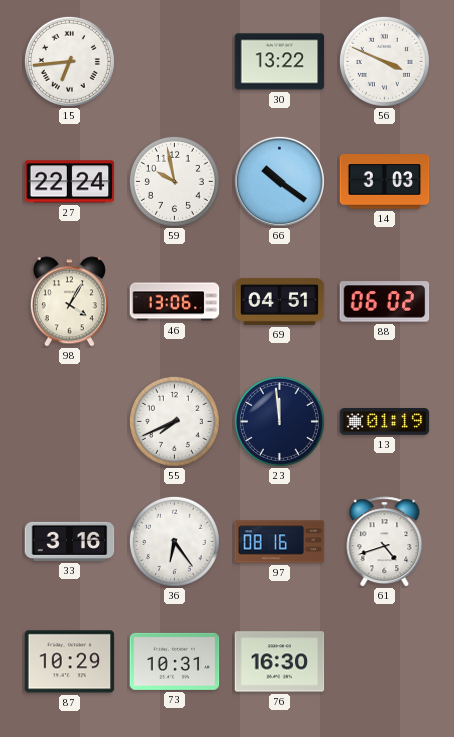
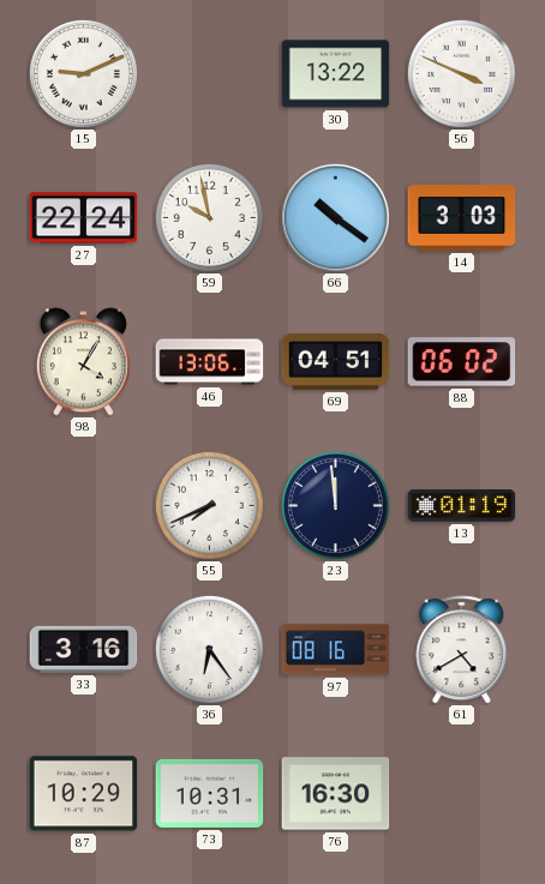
15: 6:44 -> 9:11 (83, 73)
61: 4:42 -> 4:40 (462, 650)
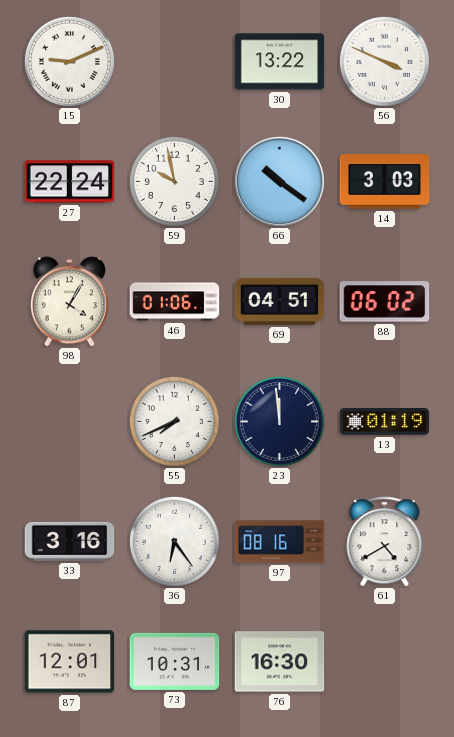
46: 13:06 -> 01:06 (175, 302)
87: 10:29 -> 12:01 (70, 662)
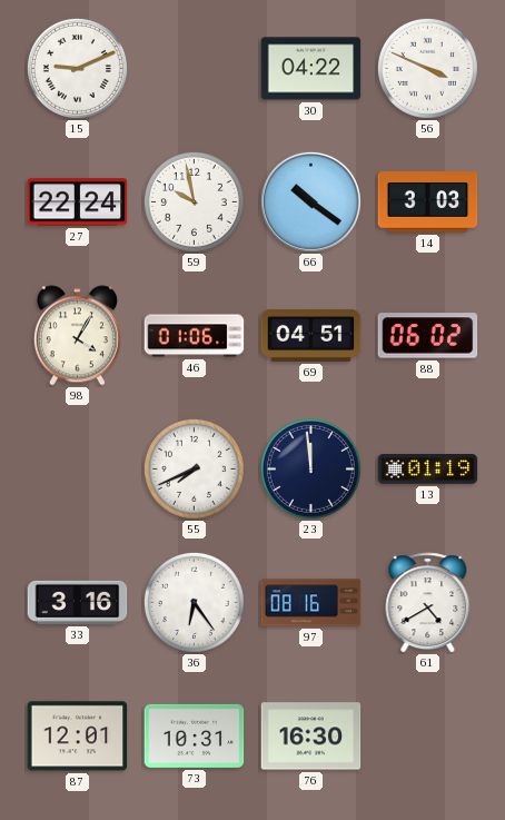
30: 13:22 -> 04:22 (311, 69)
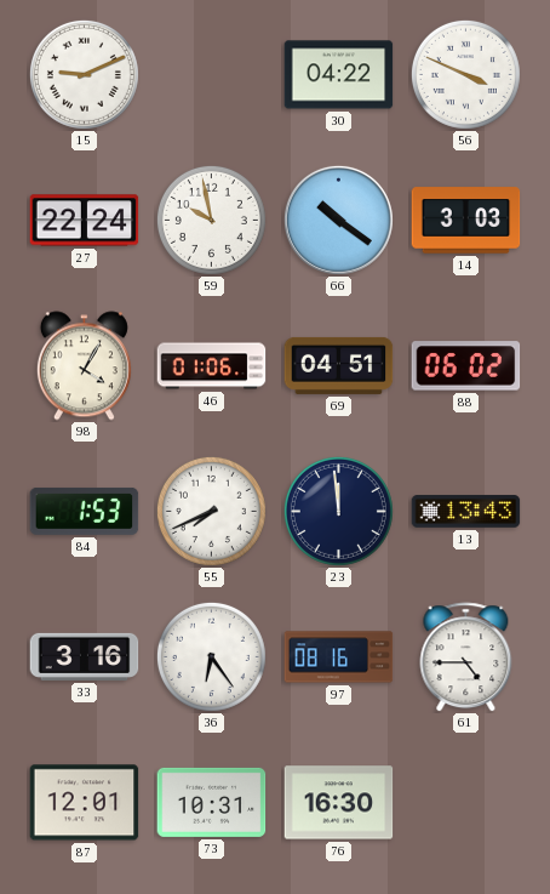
84: none -> 1:53 (85, 511)
13: 01:19 -> 13:43 (466, 512)
61: 4:40 -> 4:45 (466, 657)
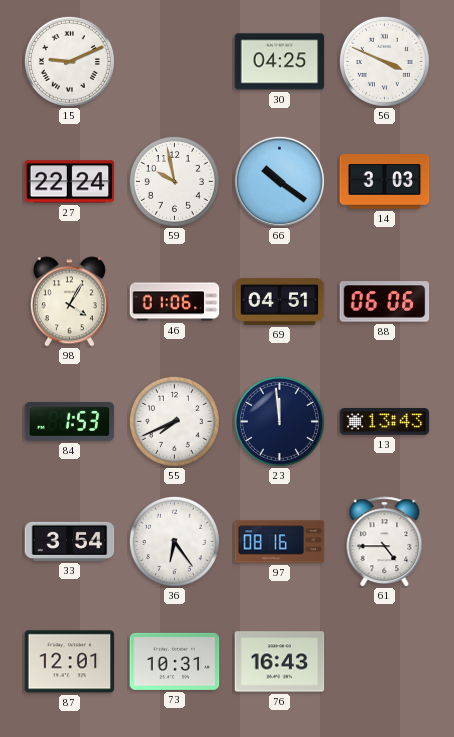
30: 04:22 -> 04:25 (280, 62)
88: 06:02 -> 06:06 (385, 302)
33: 3:16 -> 3:54 (70, 541)
76: 16:30 -> 16:43 (280, 662)
